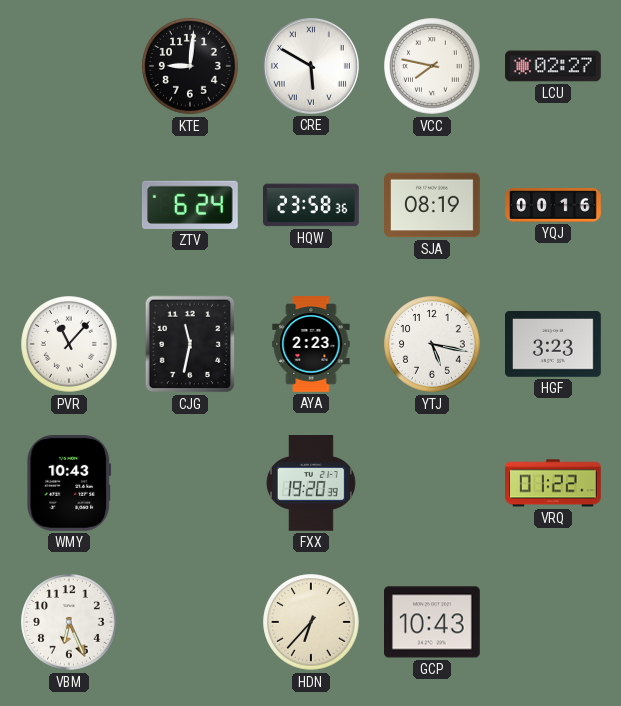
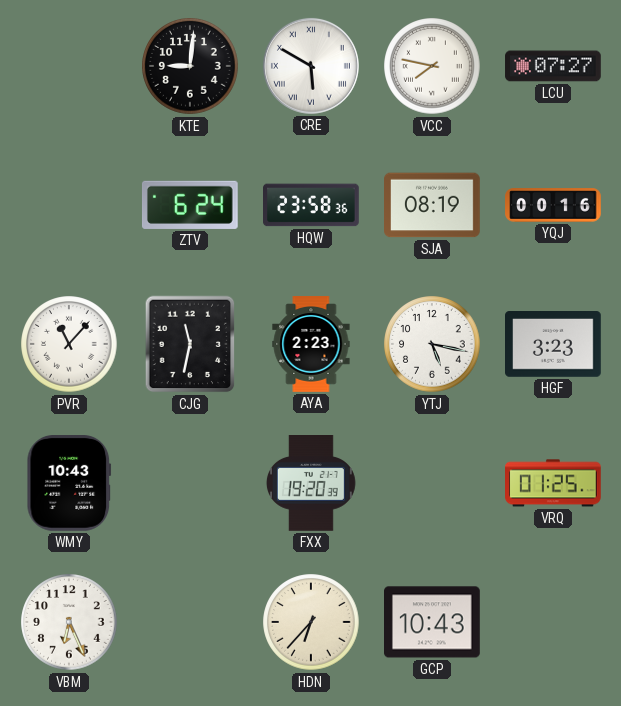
LCU: 02:27 -> 07:27 (553, 66)
VRQ: 01:22 -> 01:25 (554, 483)
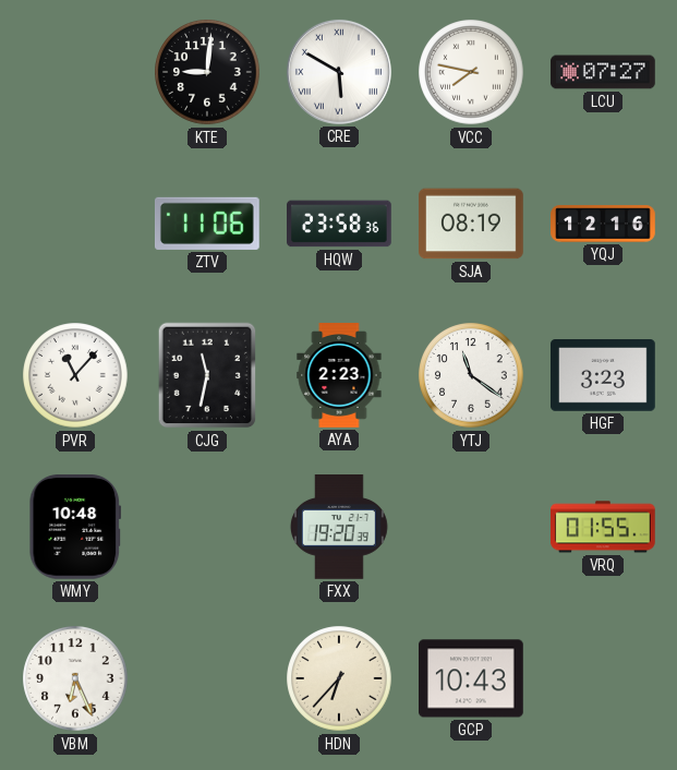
ZTV: 6:24 -> 11:06 (207, 224)
YQJ: 00:16 -> 12:16 (603, 224)
YTJ: 5:17 -> 11:21 (471, 375)
WMY: 10:43 -> 10:48 (75, 528)
VRQ: 01:25 -> 01:55 (604, 527)
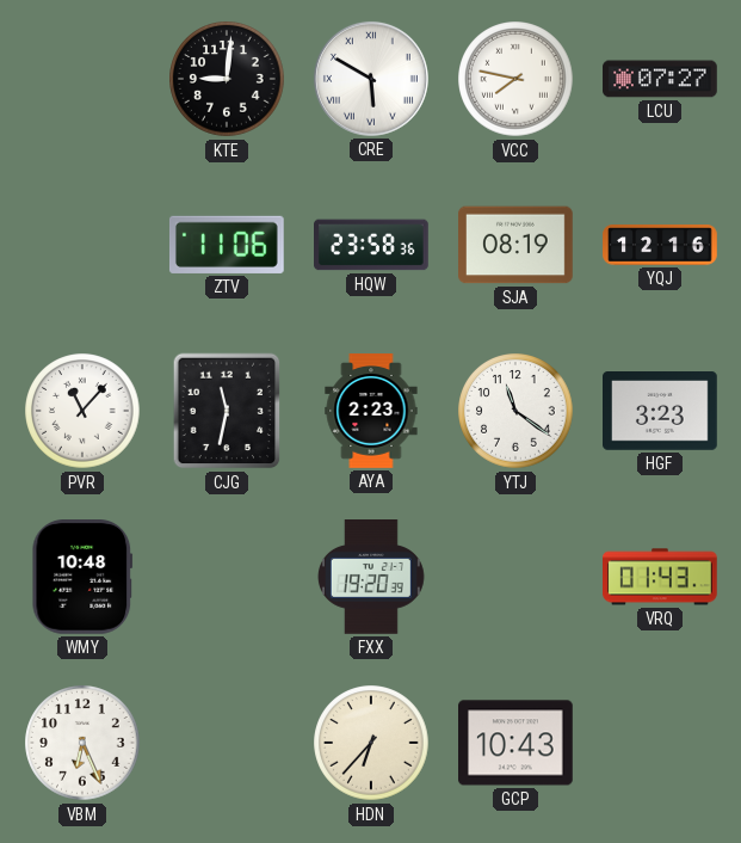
VRQ: 01:55 -> 01:43 (661, 577)
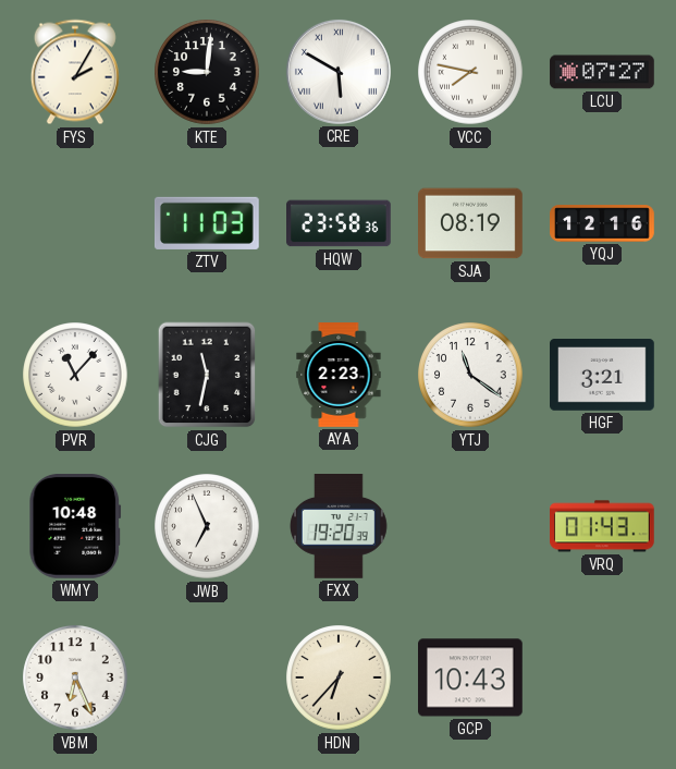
FYS: none -> 2:05 (75, 72)
ZTV: 11:06 -> 11:03 (207, 223)
HGF: 3:23 -> 3:21 (603, 376)
JWB: none -> 6:56 (207, 526)
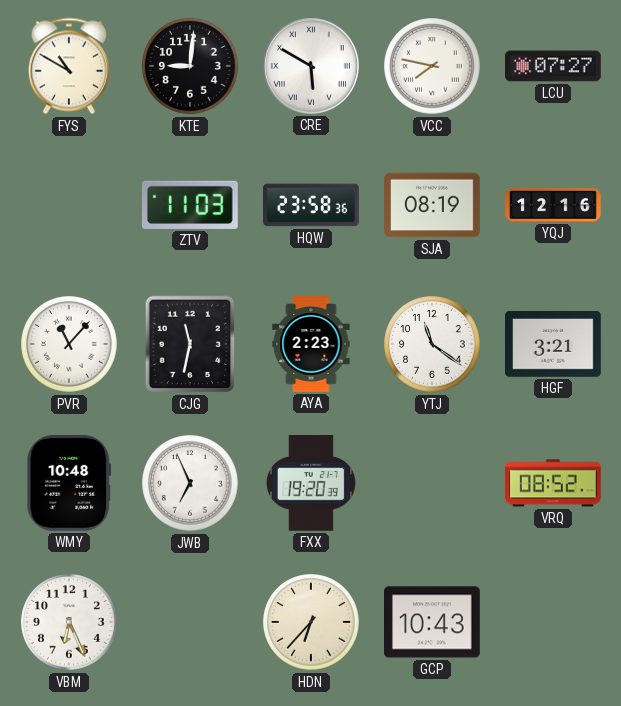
FYS: 2:05 -> 10:50 (69, 66)
VRQ: 01:43 -> 08:52 (554, 483)
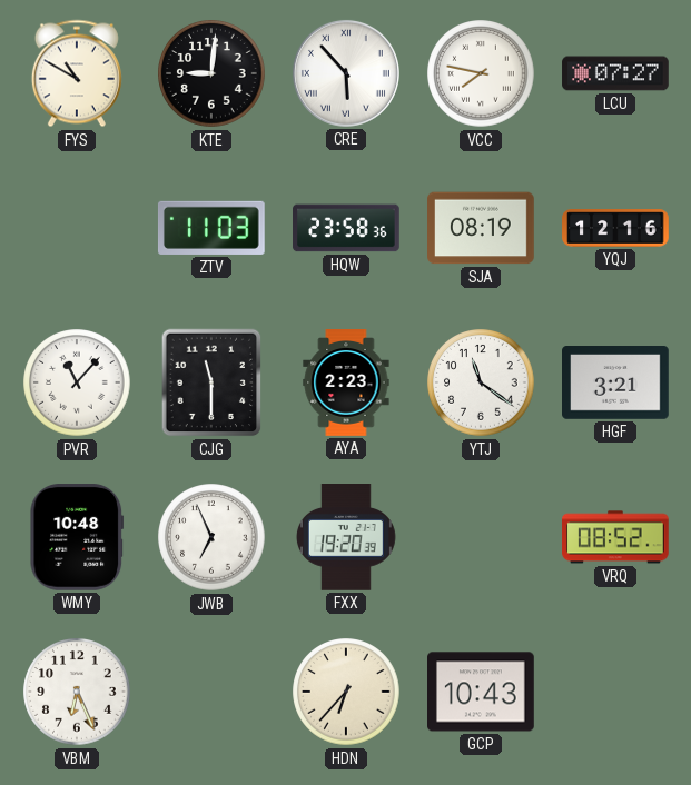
CRE: 5:50 -> 5:53 (346, 73)
CJG: 11:32 -> 11:30 (211, 382)
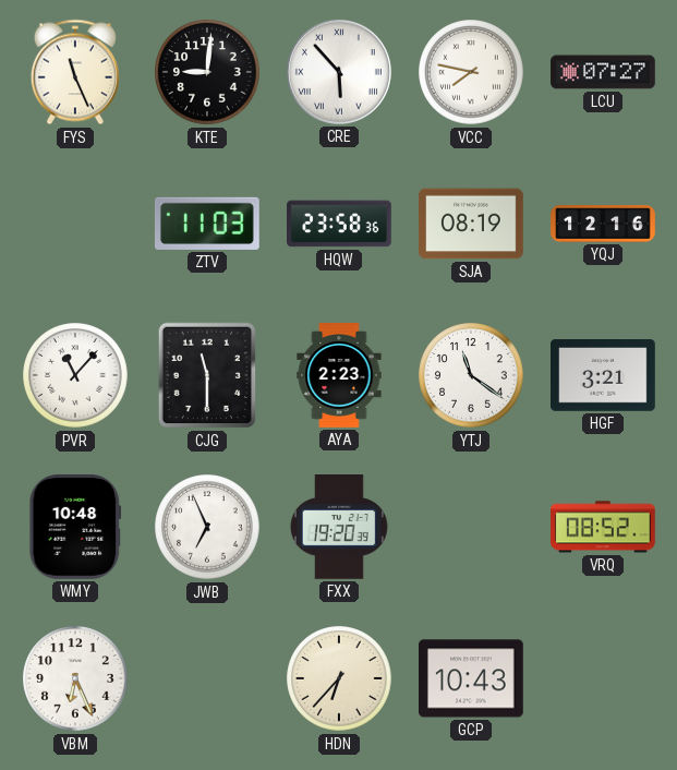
FYS: 10:50 -> 11:26 (75, 72)
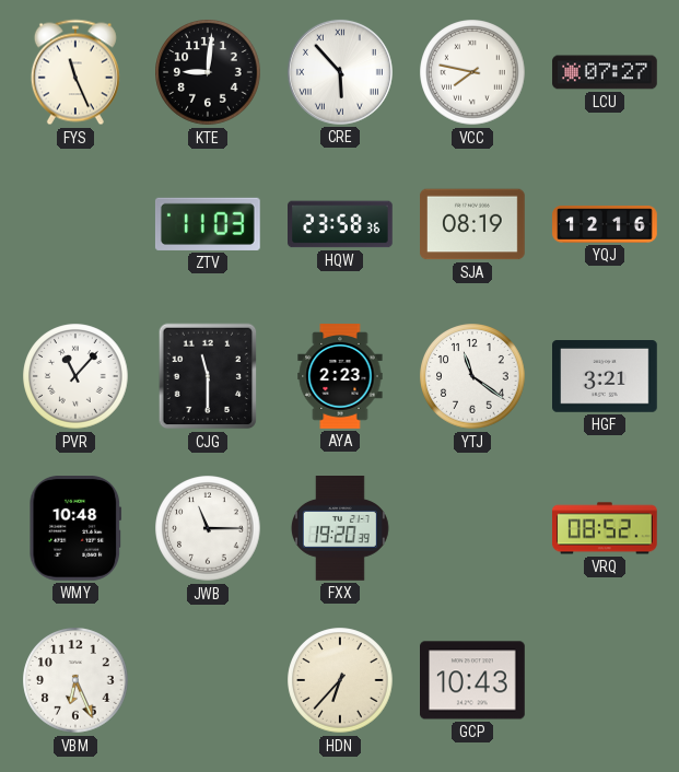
JWB: 6:56 -> 11:15 (208, 528)
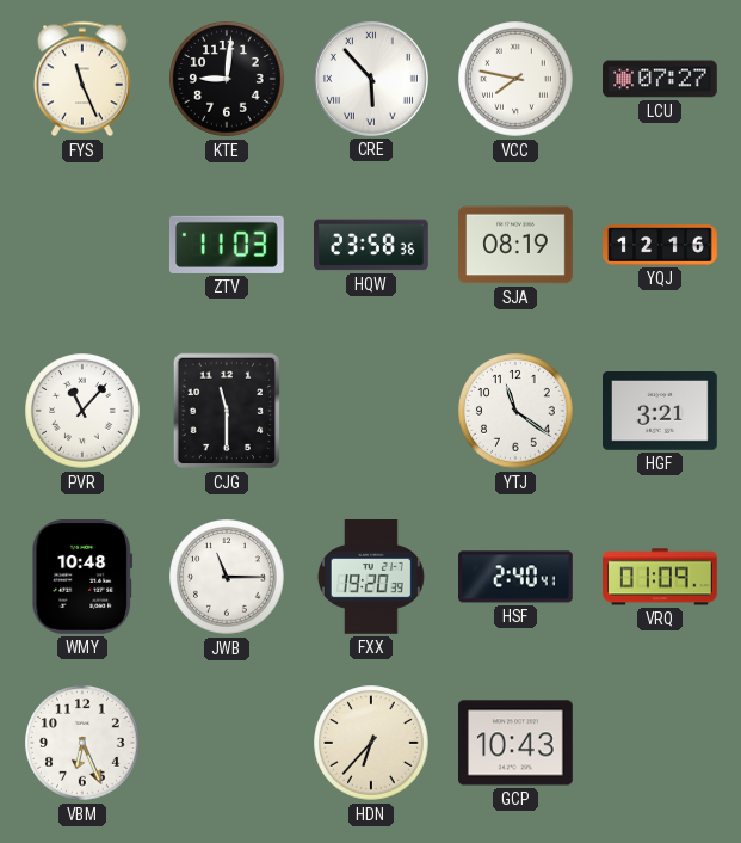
AYA: 2:23 -> none (340, 376)
HSF: none -> 2:40 (517, 577)
VRQ: 08:52 -> 01:09 (661, 577)
